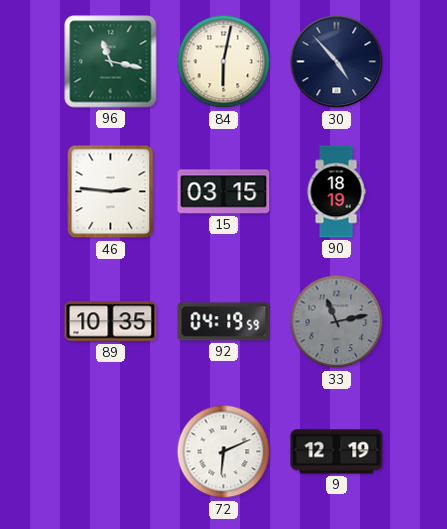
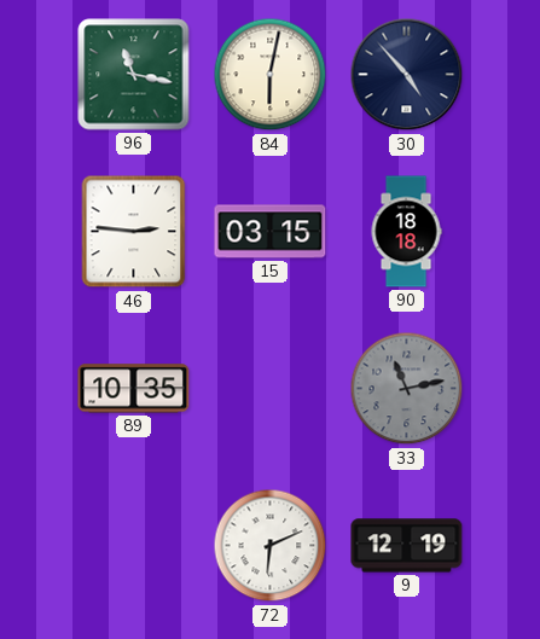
90: 18:19 -> 18:18 (406, 232)
92: 04:19 -> none (224, 322)
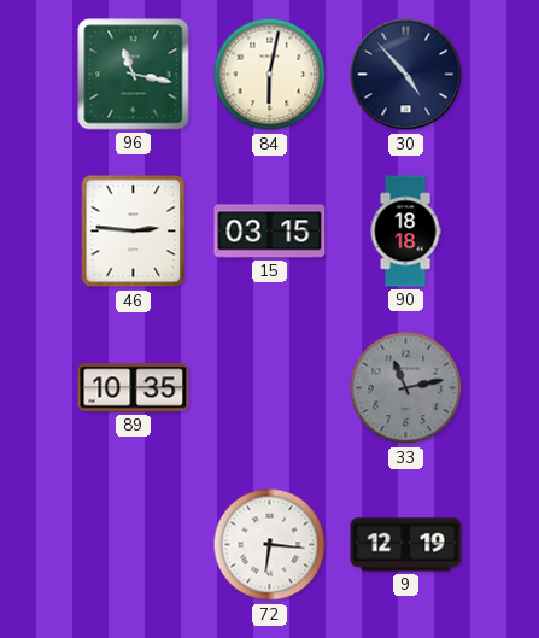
72: 6:11 -> 6:16 (270, 545)
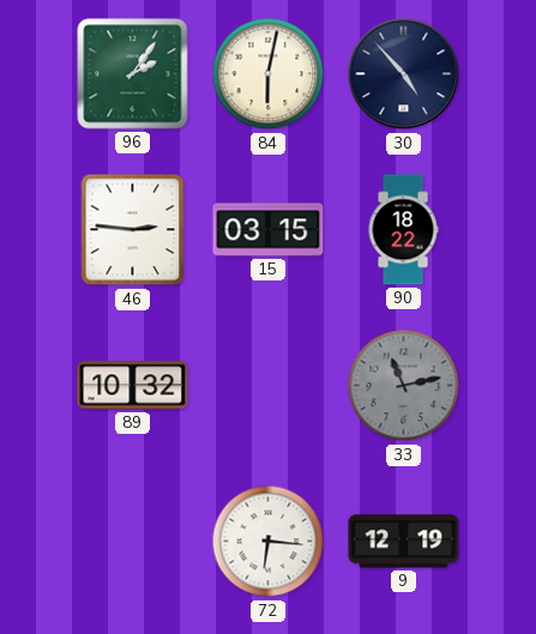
96: 11:17 -> 2:06 (133, 74)
90: 18:18 -> 18:22 (403, 230)
89: 10:35 -> 10:32 (133, 386)
